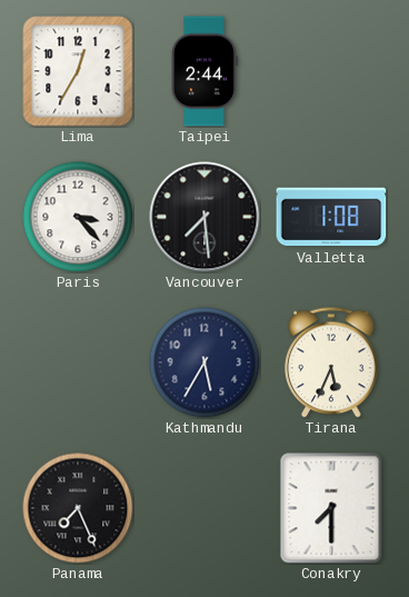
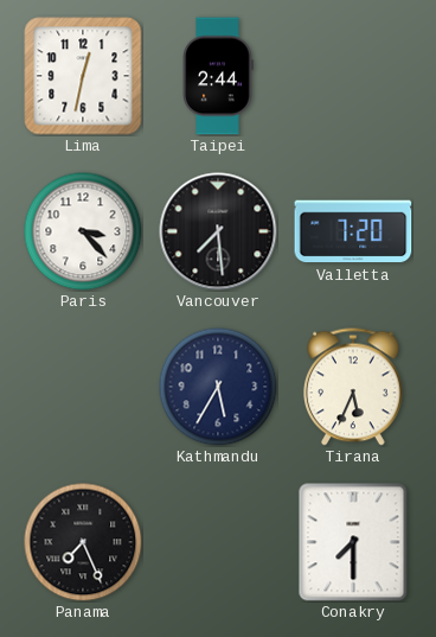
Lima: 12:35 -> 12:32 (83, 76)
Valletta: 1:08 -> 7:20 (353, 231)
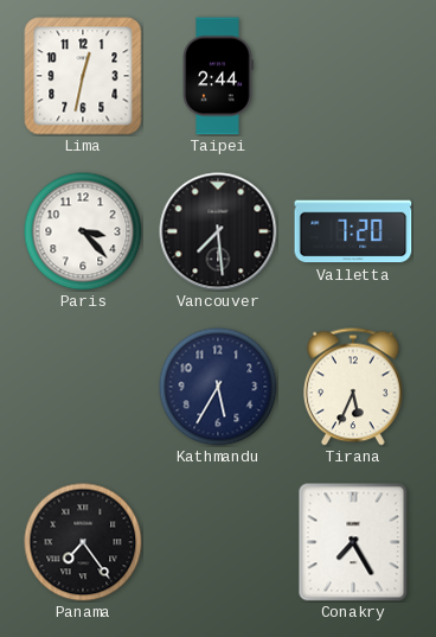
Panama: 7:26 -> 7:24 (83, 542)
Conakry: 7:30 -> 7:25 (353, 542)
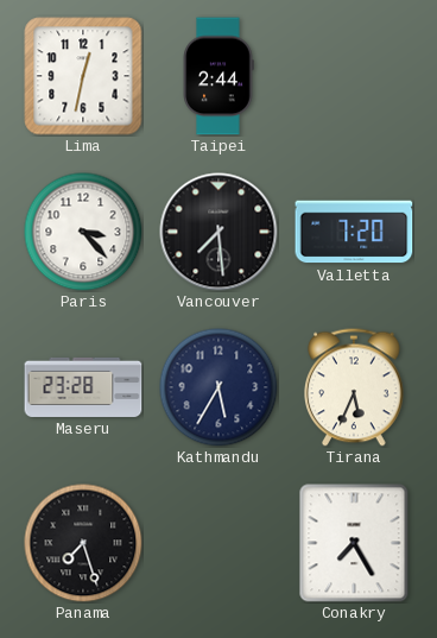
Maseru: none -> 23:28 (83, 387)
Panama: 7:24 -> 7:27 (83, 543)
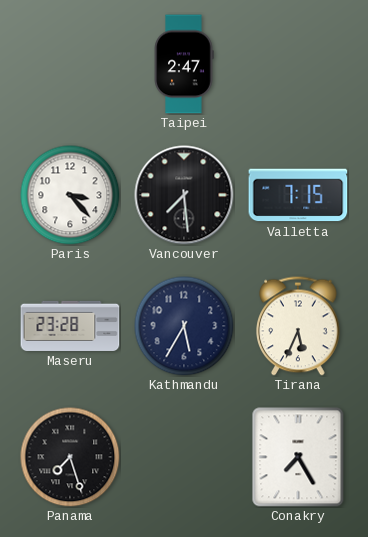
Lima: 12:32 -> none (83, 76)
Taipei: 2:44 -> 2:47 (184, 64)
Valletta: 7:20 -> 7:15 (298, 195)
